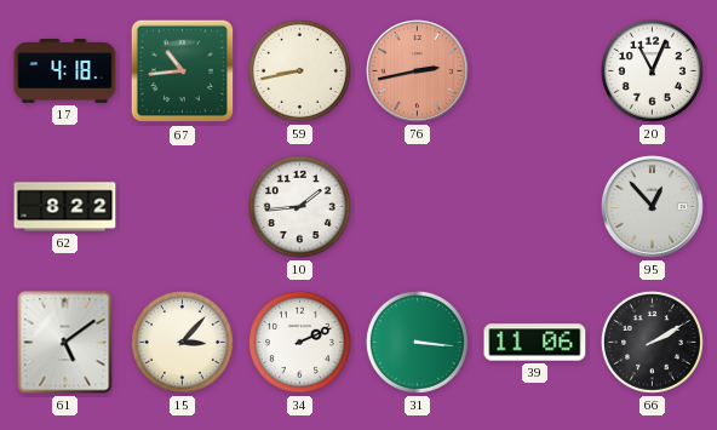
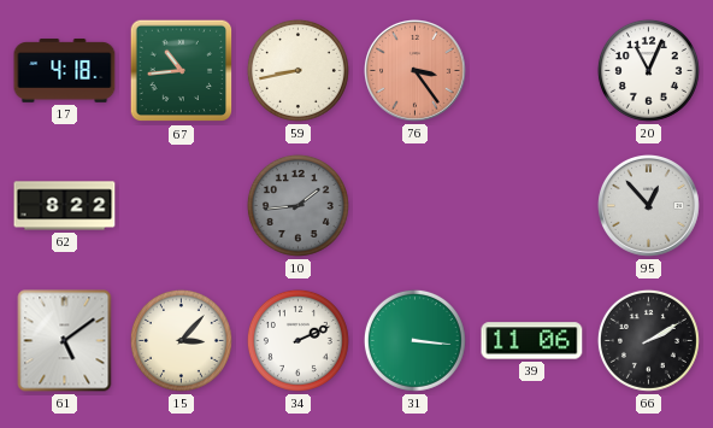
76: 2:43 -> 3:24 (416, 71)
10 dial: white -> grey (297, 205)
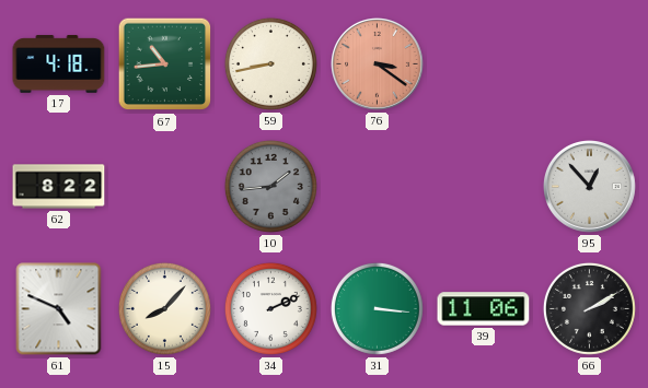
76: 3:24 -> 3:21 (378, 64)
20: 11:04 -> none (648, 70)
61: 5:09 -> 4:49 (59, 309)
15: 3:07 -> 8:07 (164, 308)
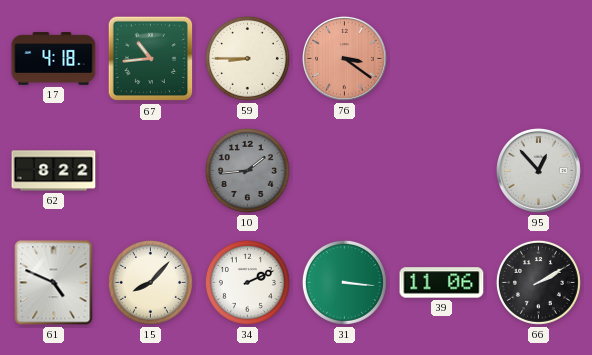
59: 8:43 -> 8:45 (247, 58)
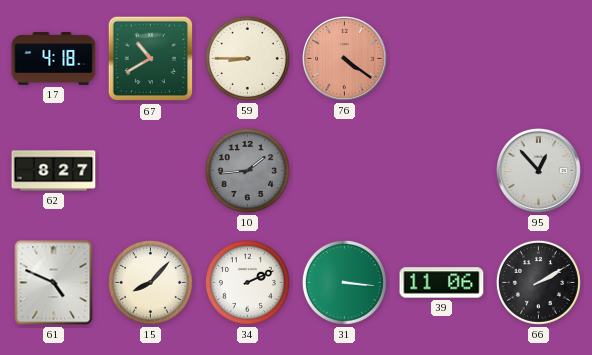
67: 10:44 -> 10:40 (151, 59)
76: 3:21 -> 4:21 (345, 59)
62: 8:22 -> 8:27 (54, 171)
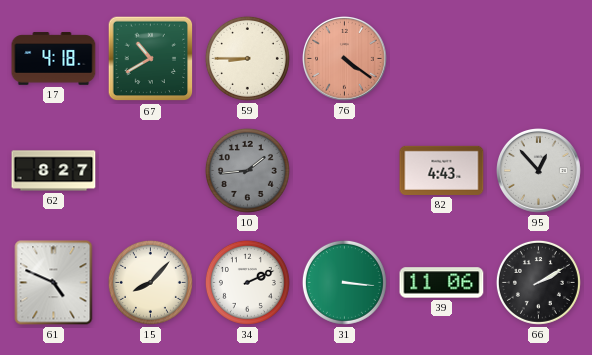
82: none -> 4:43 (442, 170)
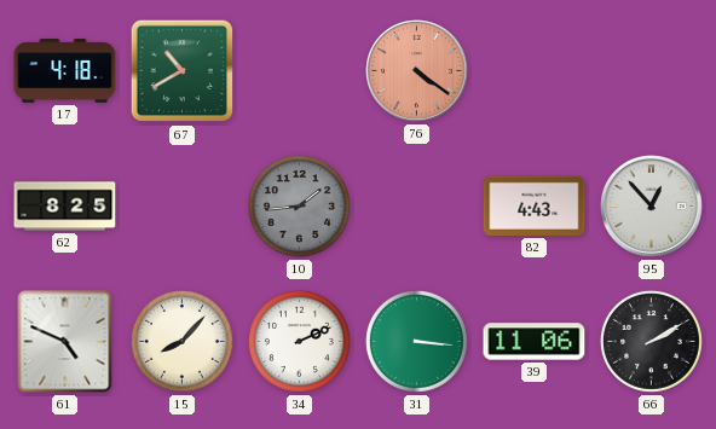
59: 8:45 -> none (247, 58)
62: 8:27 -> 8:25 (65, 207)
